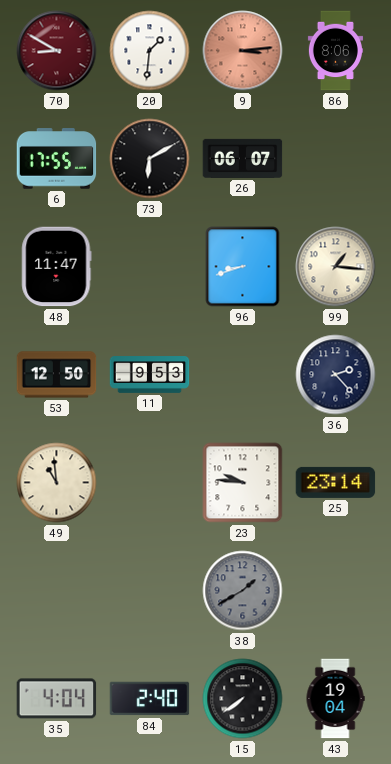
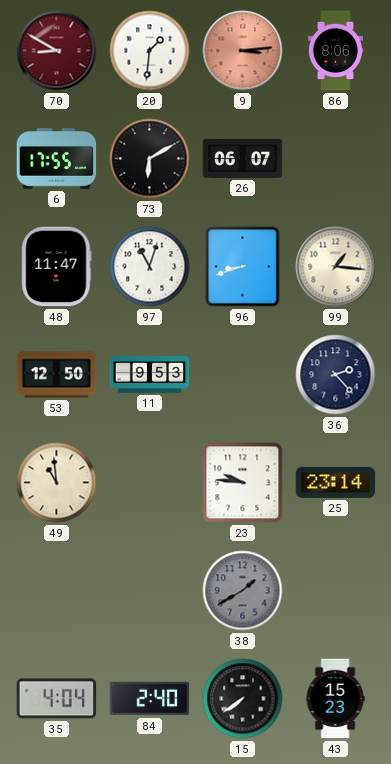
97: none -> 11:03 (150, 267)
43: 19:04 -> 15:23 (335, 699)
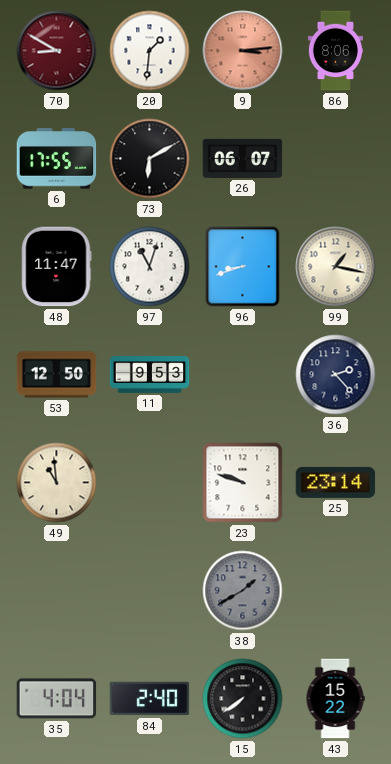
99: 1:16 -> 1:17 (336, 267)
23: 9:46 -> 9:48 (243, 483)
43: 15:23 -> 15:22 (335, 699)
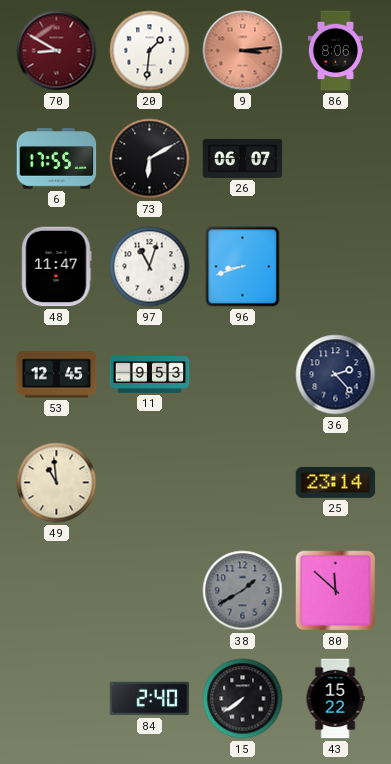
99: 1:17 -> none (336, 267)
53: 12:50 -> 12:45 (57, 375)
23: 9:48 -> none (243, 483)
80: none -> 11:52 (336, 591)
35: 4:04 -> none (57, 699)
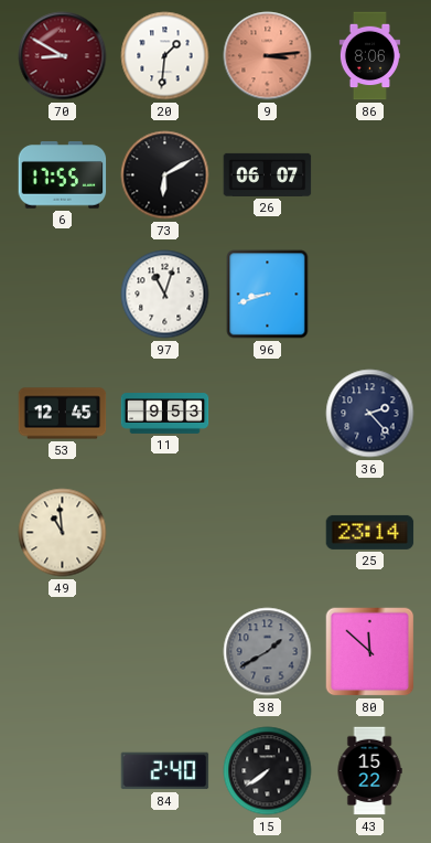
48: 11:47 -> none (57, 267)
